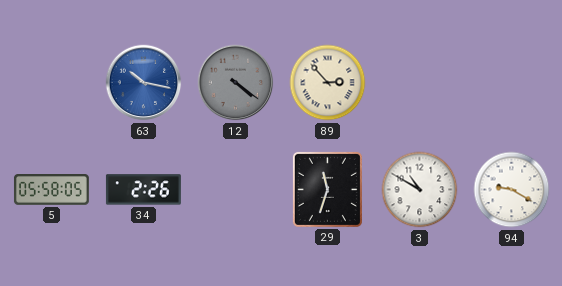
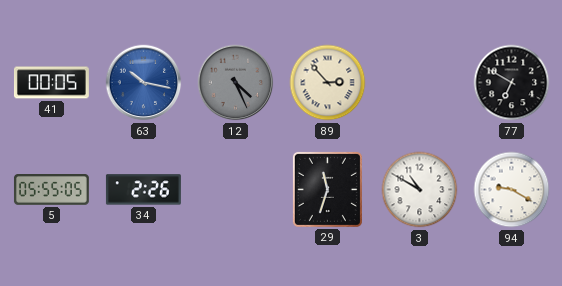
41: none -> 00:05 (51, 83)
12: 4:21 -> 4:26 (236, 83)
77: none -> 6:50 (512, 83)
5: 05:58 -> 05:55 (51, 190)
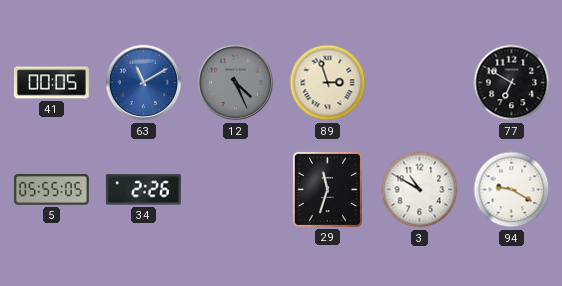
63: 10:17 -> 11:10 (144, 83)
89: 2:53 -> 2:57 (328, 83)
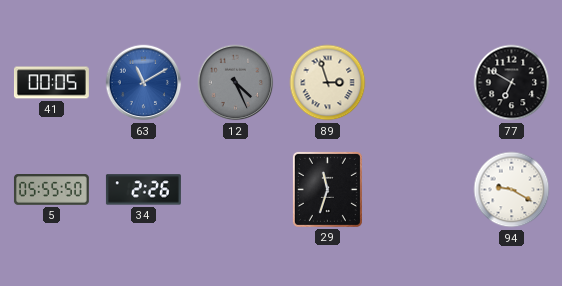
5: 05:55:05 -> 05:55:50 (51, 190)
3: 10:50 -> none (420, 190)
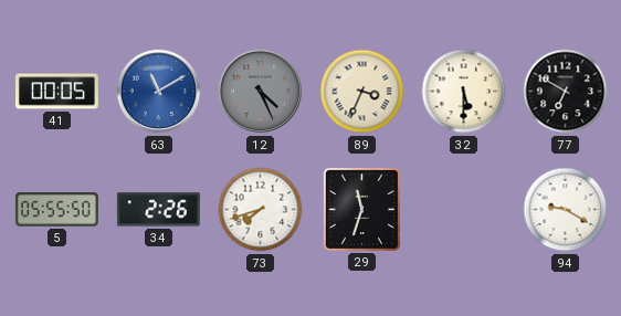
89: 2:57 -> 3:34 (362, 92)
32: none -> 5:30 (464, 92)
73: none -> 7:42 (261, 210)
